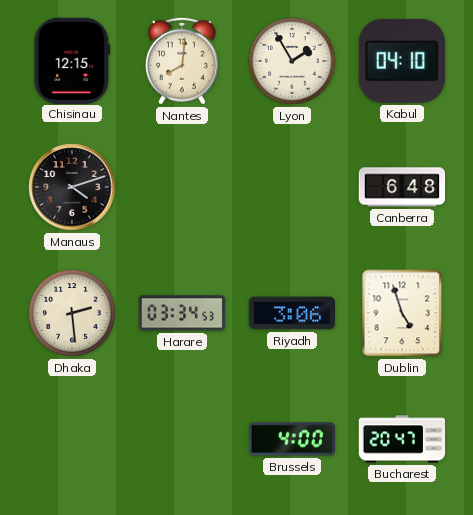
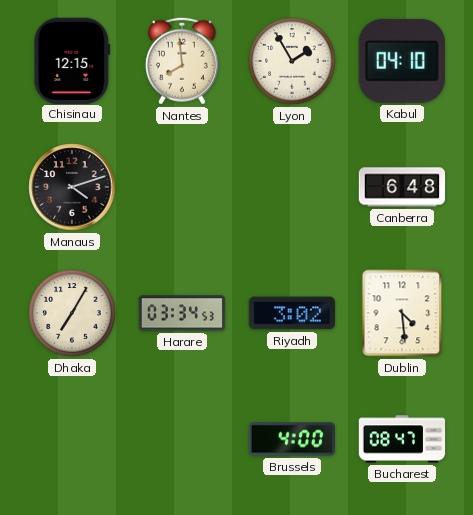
Nantes: 8:01 -> 7:59 (182, 61)
Dhaka: 2:29 -> 7:05 (72, 313)
Riyadh: 3:06 -> 3:02 (292, 313)
Dublin: 4:57 -> 4:29 (402, 313)
Bucharest: 20:47 -> 08:47 (402, 439)
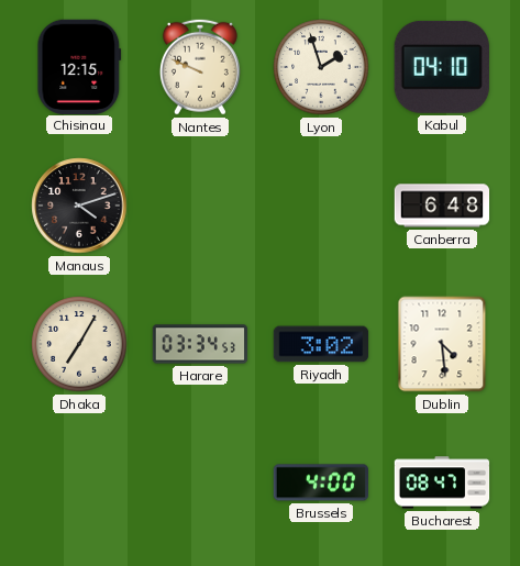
Nantes: 7:59 -> 9:49 (200, 67)
Lyon: 1:55 -> 1:57 (321, 67)
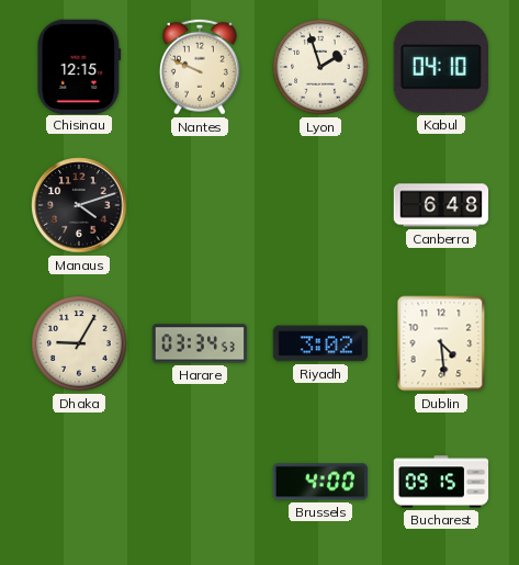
Dhaka: 7:05 -> 9:05 (79, 343)
Bucharest: 08:47 -> 09:15 (441, 482)
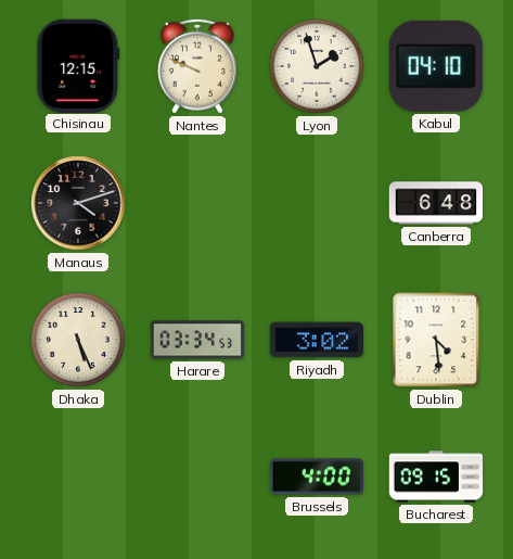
Dhaka: 9:05 -> 5:26 (78, 340)
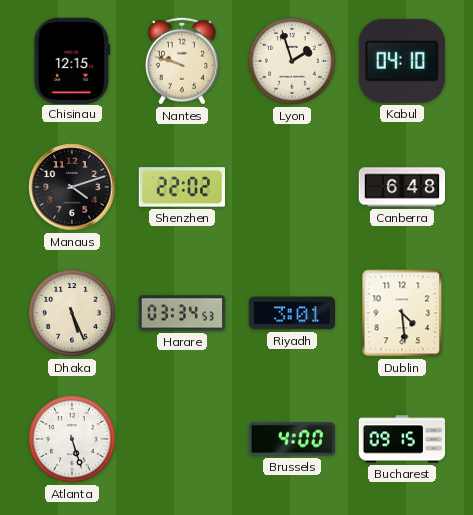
Nantes: 9:49 -> 9:48 (182, 61)
Shenzhen: none -> 22:02 (182, 187)
Riyadh: 3:02 -> 3:01 (292, 313)
Atlanta: none -> 5:27 (72, 439)
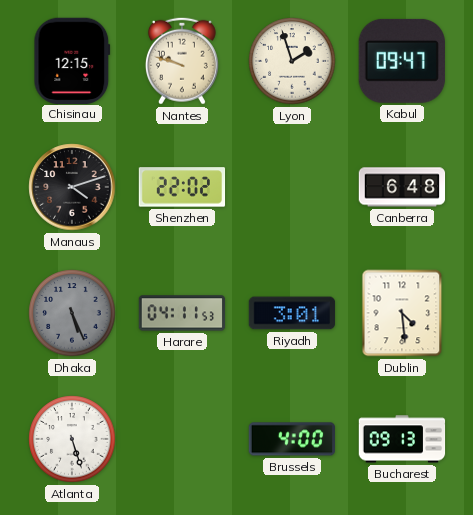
Kabul: 04:10 -> 09:47 (402, 61)
Dhaka dial: cream -> grey (72, 313)
Harare: 03:34 -> 04:11 (182, 313)
Bucharest: 09:15 -> 09:13 (402, 439)
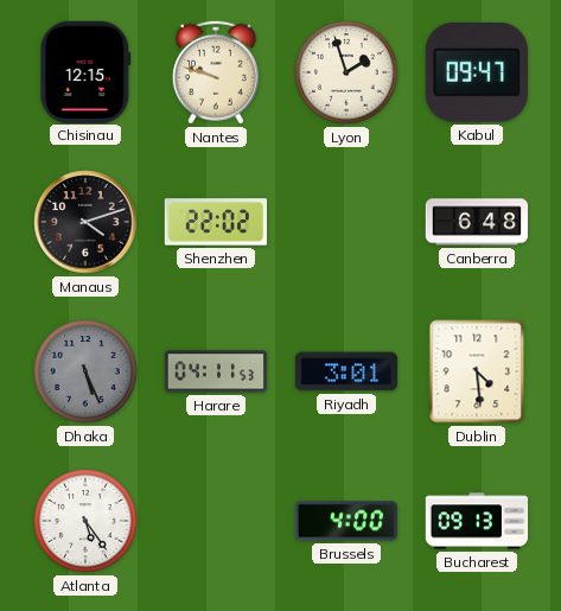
Atlanta: 5:27 -> 5:24 (85, 521)
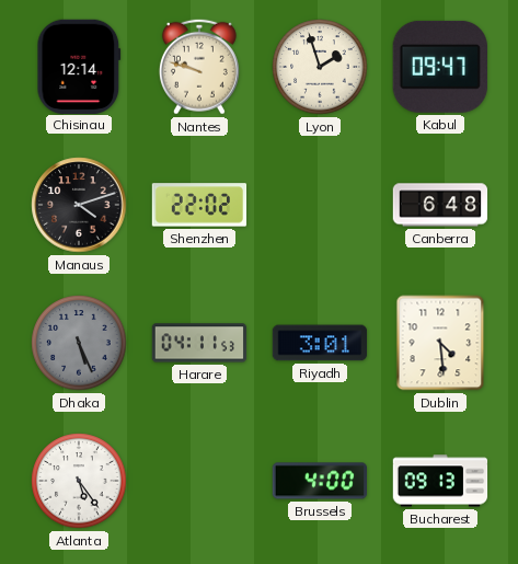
Chisinau: 12:15 -> 12:14 (79, 66)
